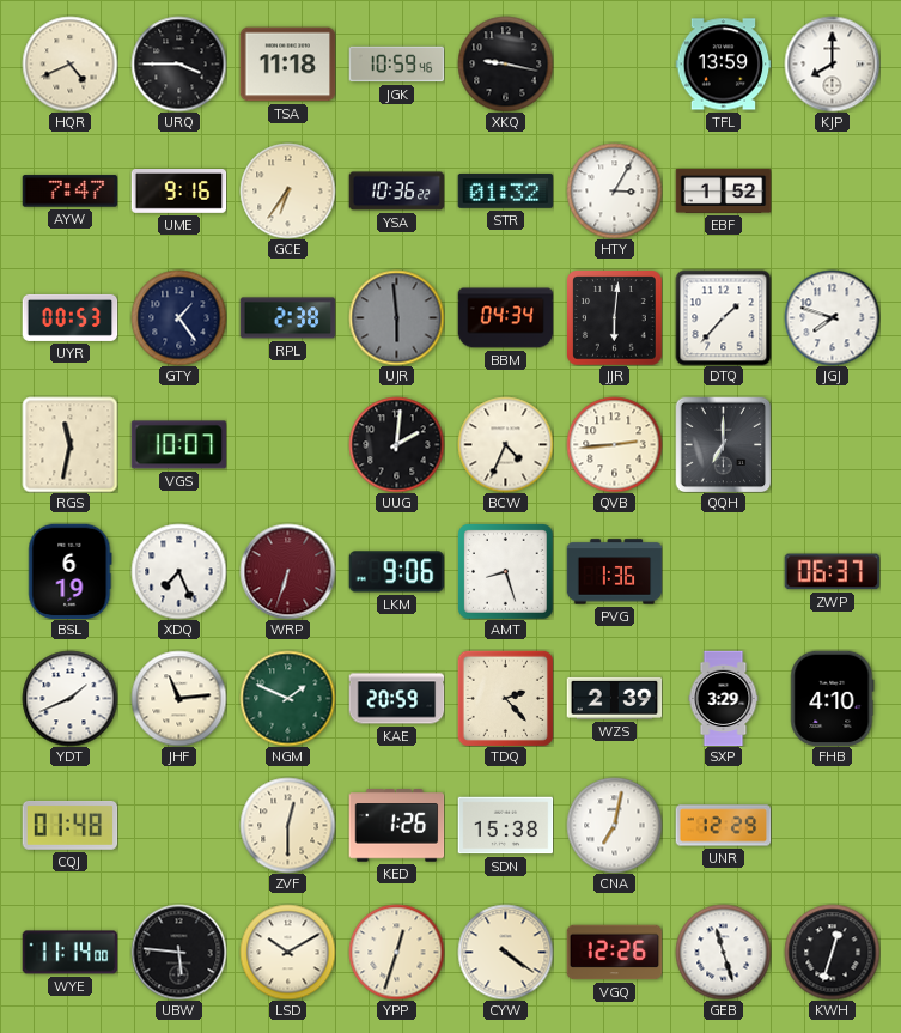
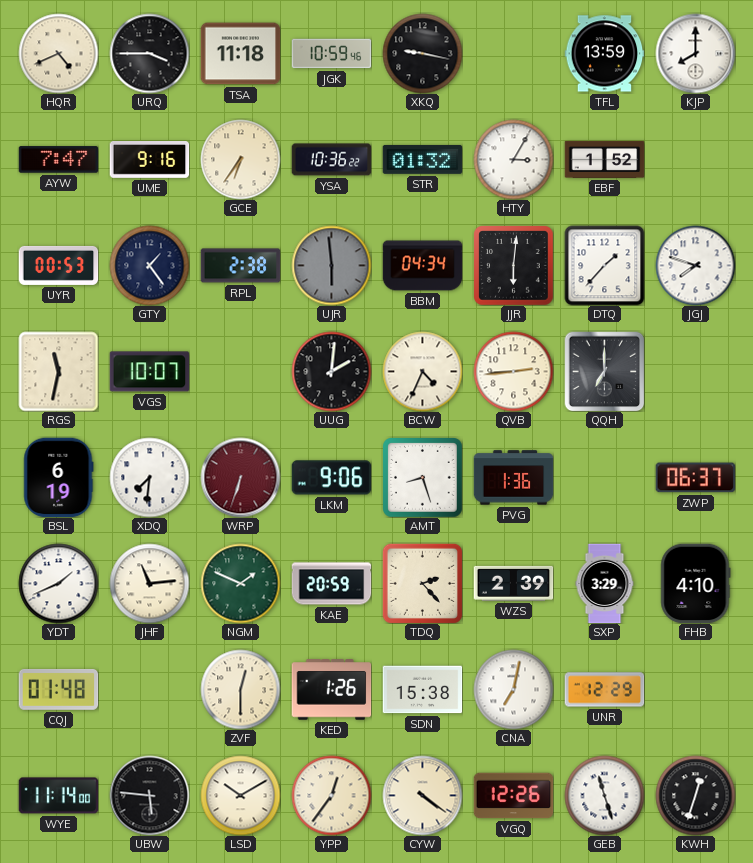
XDQ: 7:26 -> 7:31 (149, 477)
YPP: 12:33 -> 12:36 (331, 795)
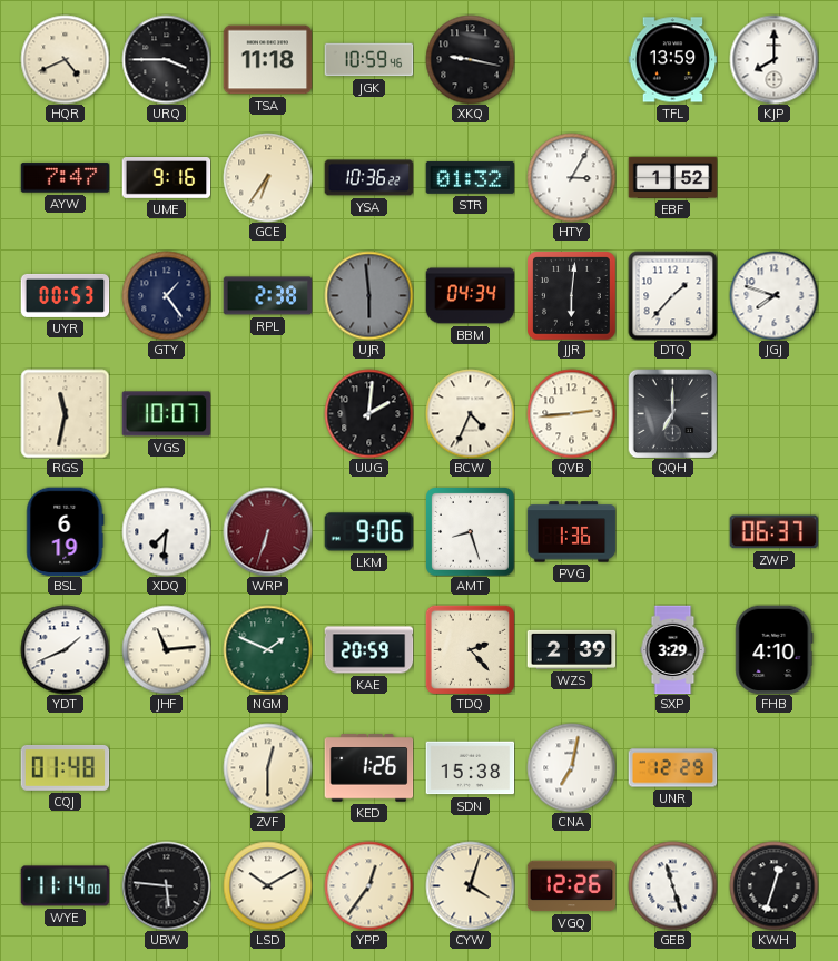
CYW: 4:21 -> 4:03 (470, 885)
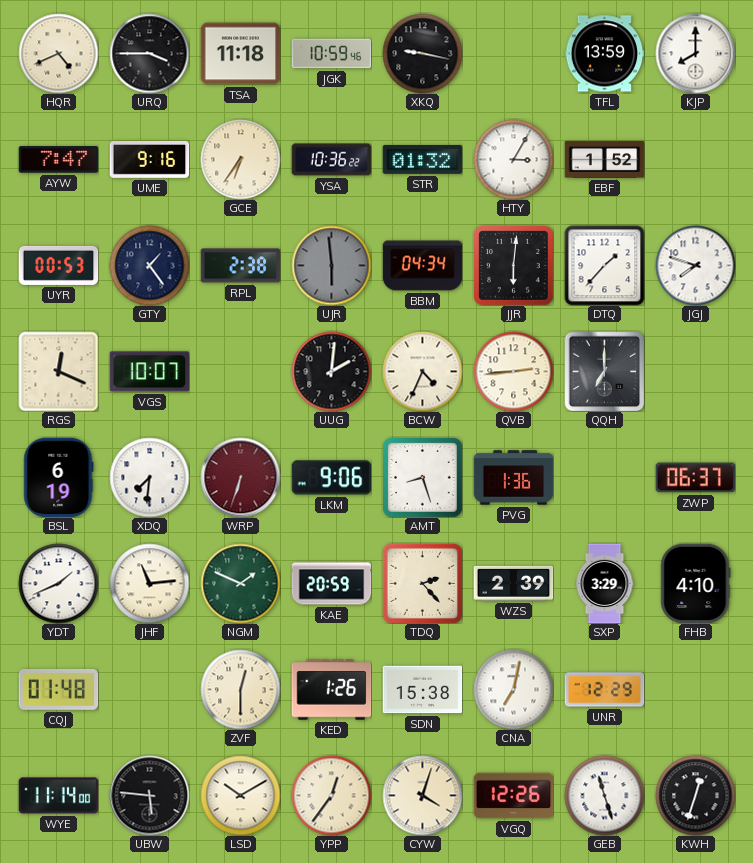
RGS: 11:32 -> 12:19 (58, 371)
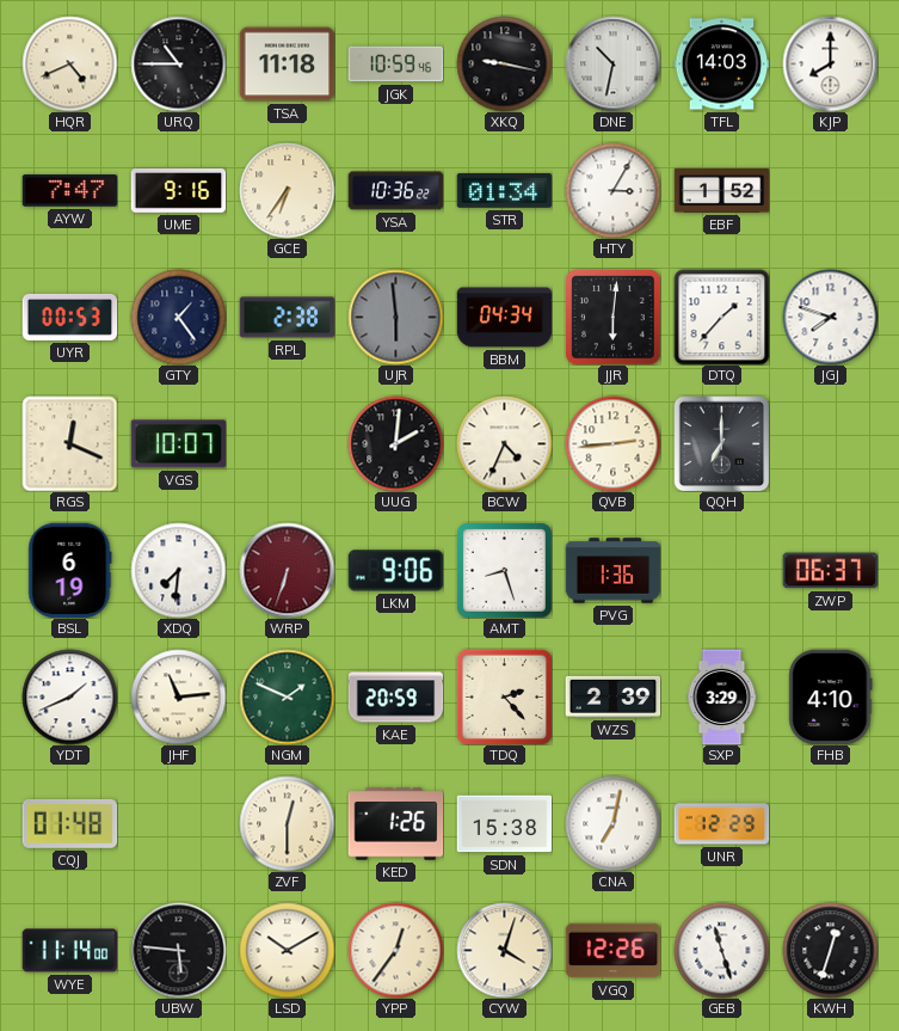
URQ: 3:45 -> 10:45 (178, 63)
DNE: none -> 10:32 (612, 63)
TFL: 13:59 -> 14:03 (721, 65)
STR: 01:32 -> 01:34 (504, 191)
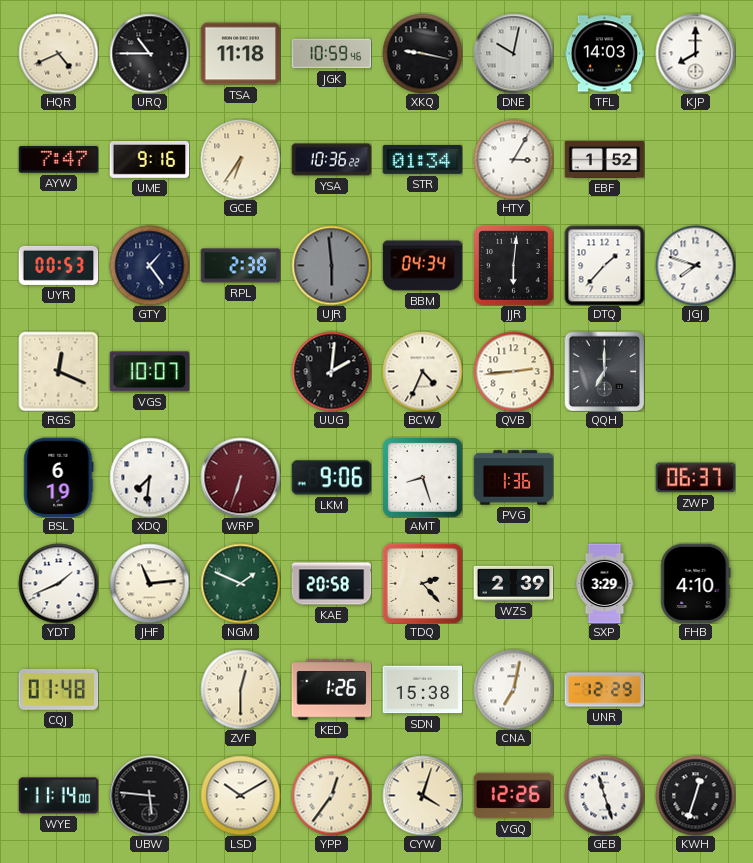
DNE: 10:32 -> 10:02 (513, 53)
KAE: 20:59 -> 20:58 (331, 584)
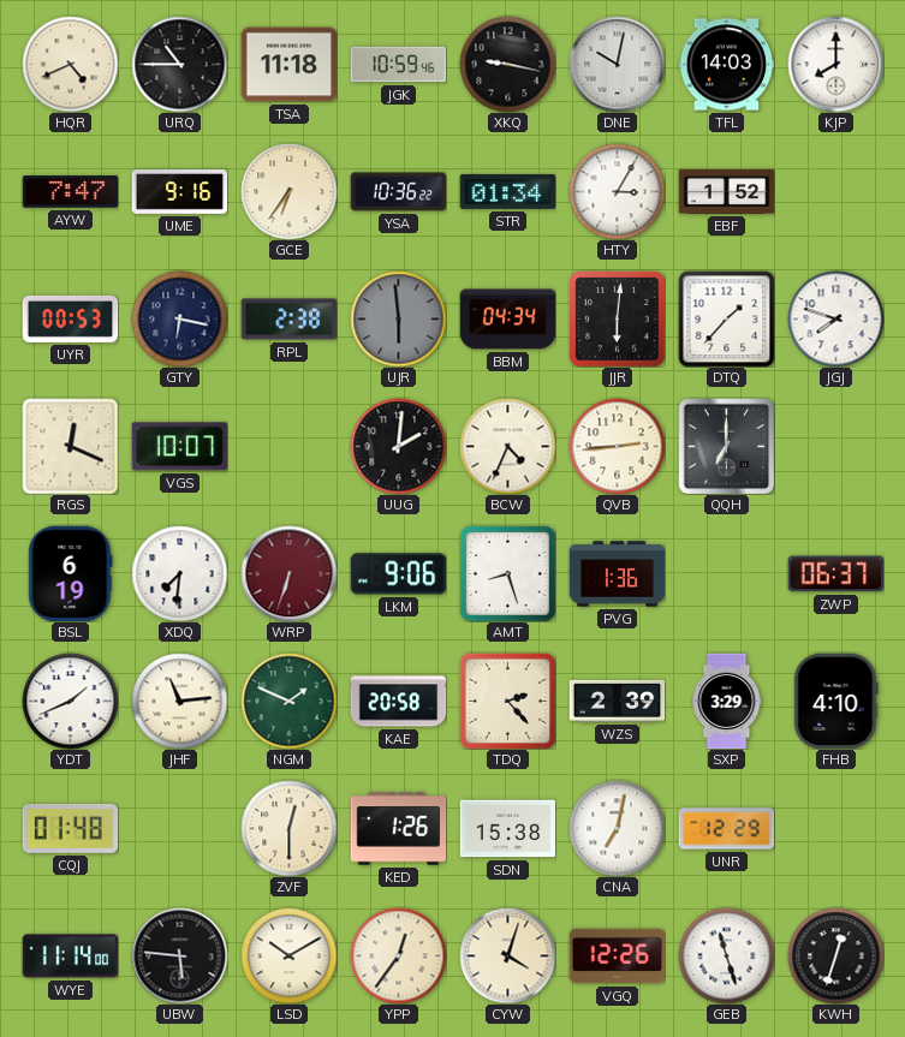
GTY: 1:24 -> 6:17 (179, 318)
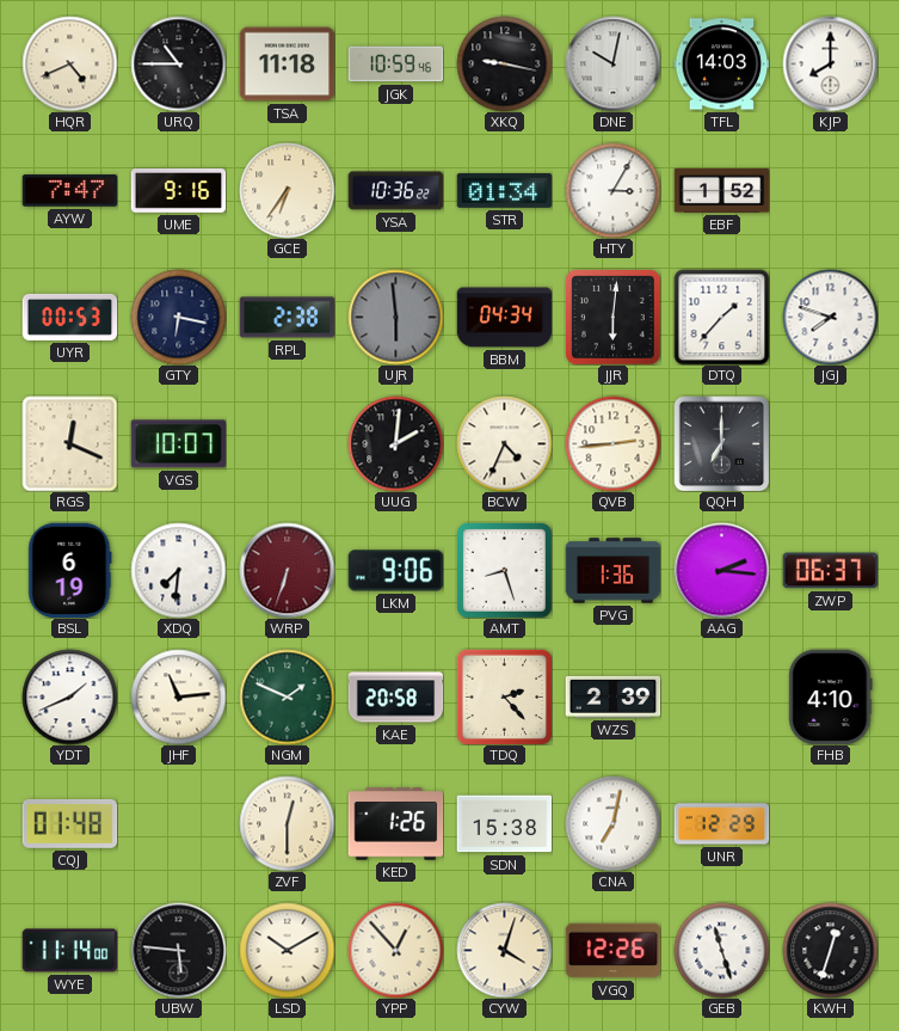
AAG: none -> 2:16 (721, 570)
SXP: 3:29 -> none (727, 701)
YPP: 12:36 -> 12:53 (395, 950)
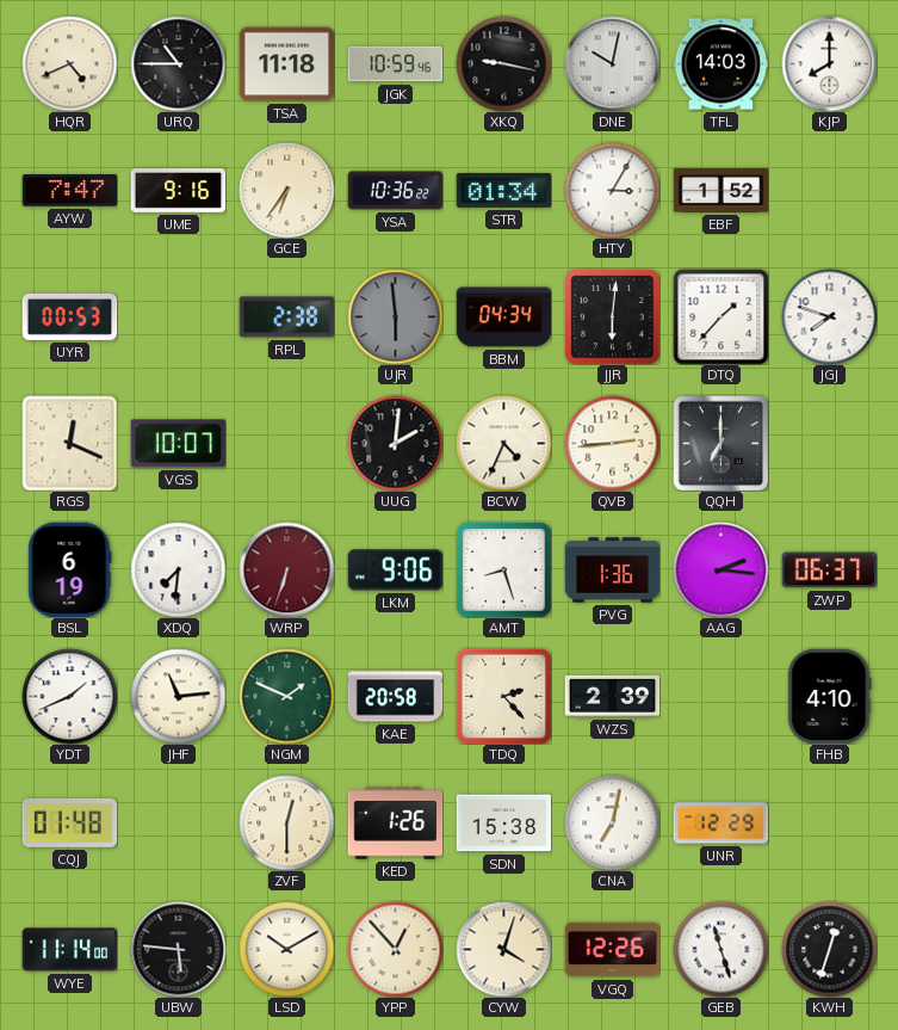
GTY: 6:17 -> none (178, 317)
